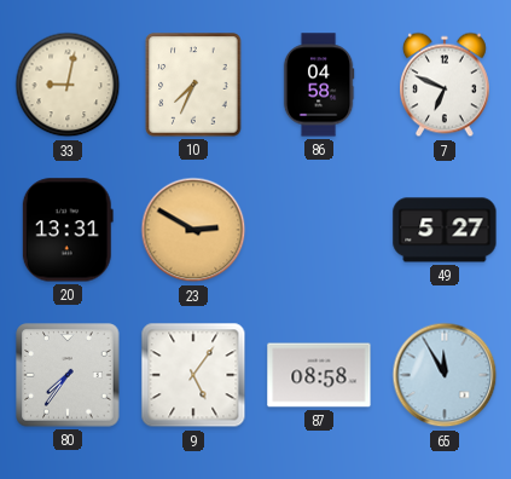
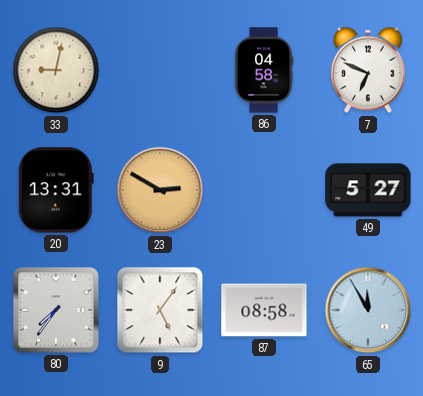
10: 7:34 -> none (193, 85)
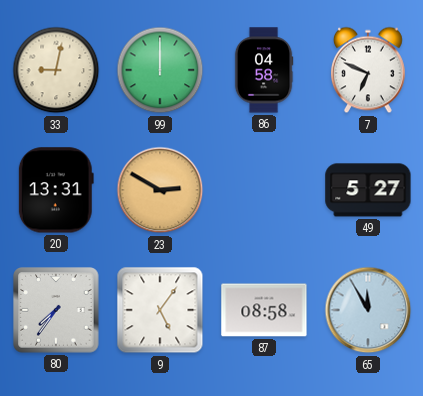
99: none -> 12:00 (160, 70)
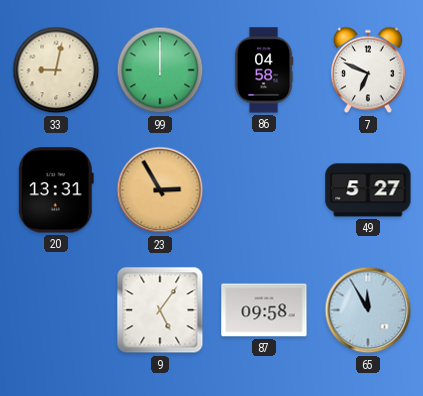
23: 2:50 -> 2:55 (160, 190)
80: 7:36 -> none (56, 310)
87: 08:58 -> 09:58 (264, 310)
